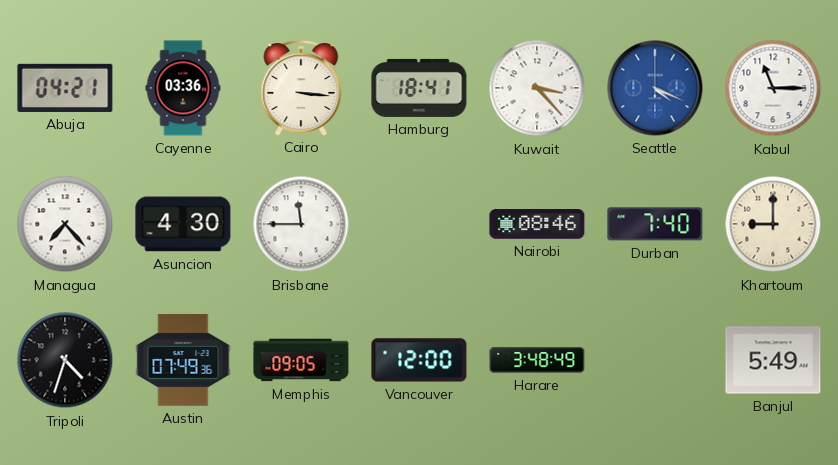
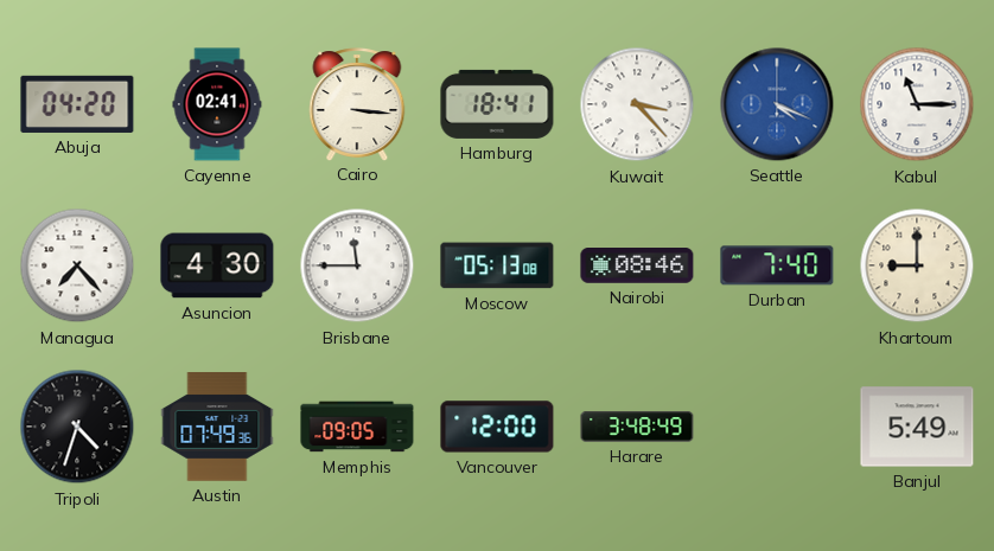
Abuja: 04:21 -> 04:20 (77, 104)
Cayenne: 03:36 -> 02:41 (217, 104)
Moscow: none -> 05:13 (497, 265)
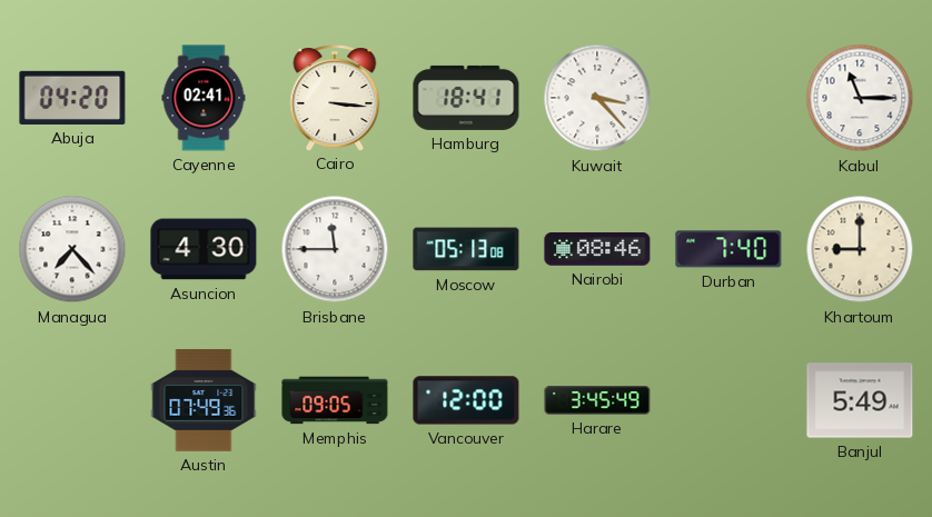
Seattle: 4:19 -> none (777, 104)
Tripoli: 4:33 -> none (77, 427)
Harare: 3:48 -> 3:45 (597, 400)
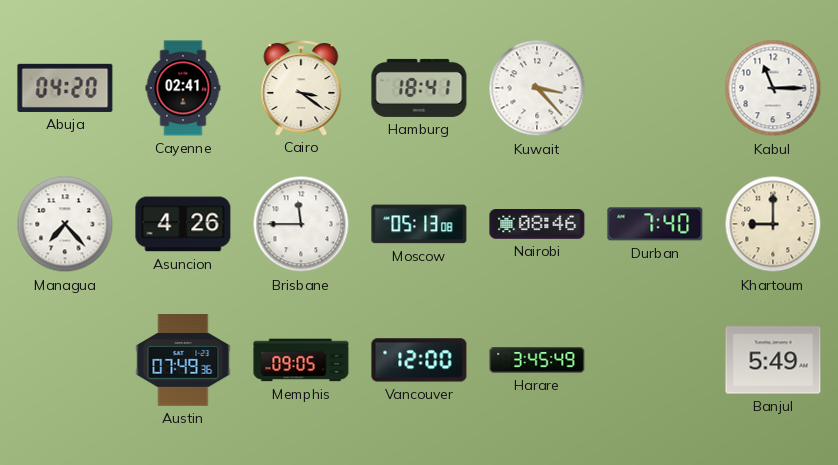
Cairo: 3:16 -> 3:21 (301, 88)
Asuncion: 4:30 -> 4:26 (183, 224)
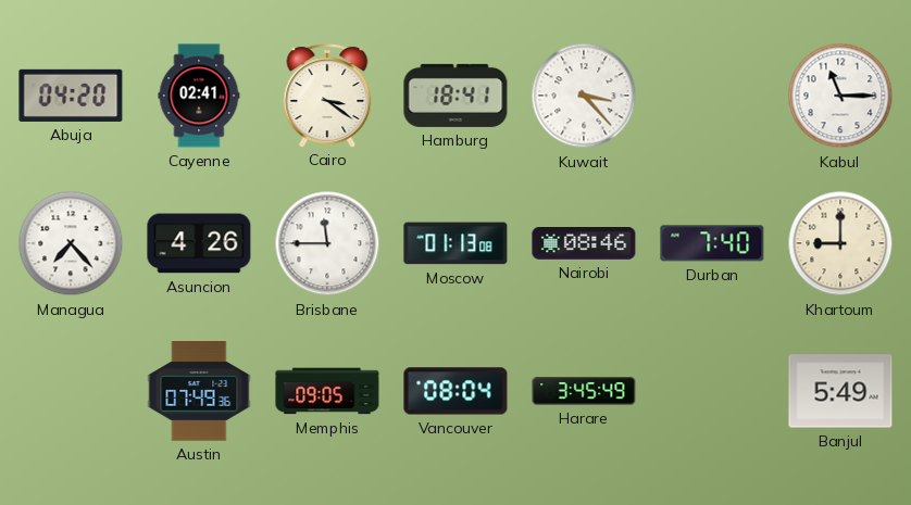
Moscow: 05:13 -> 01:13 (455, 243)
Vancouver: 12:00 -> 08:04 (455, 391)
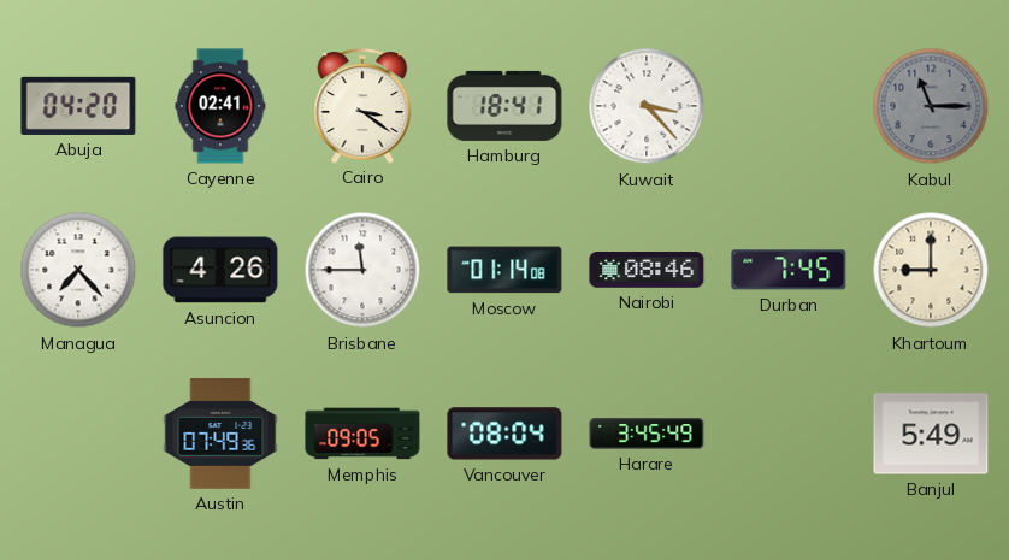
Kabul dial: white -> grey (931, 106)
Moscow: 01:13 -> 01:14 (505, 270)
Durban: 7:40 -> 7:45 (789, 270)
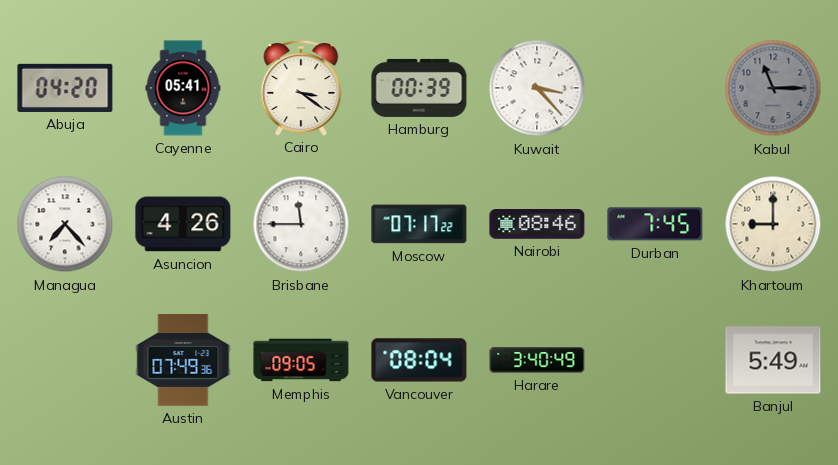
Cayenne: 02:41 -> 05:41 (183, 88)
Hamburg: 18:41 -> 00:39 (419, 88)
Moscow: 01:14 -> 07:17 (419, 224)
Harare: 3:45 -> 3:40 (537, 360)
